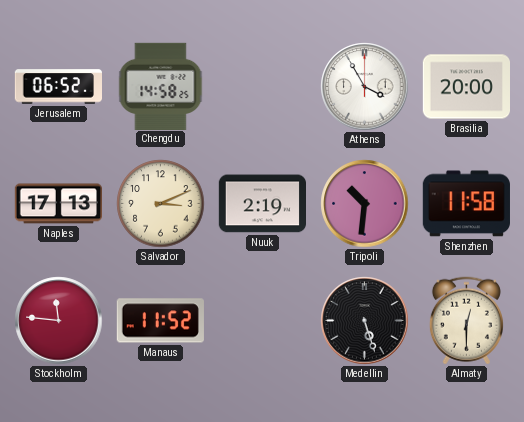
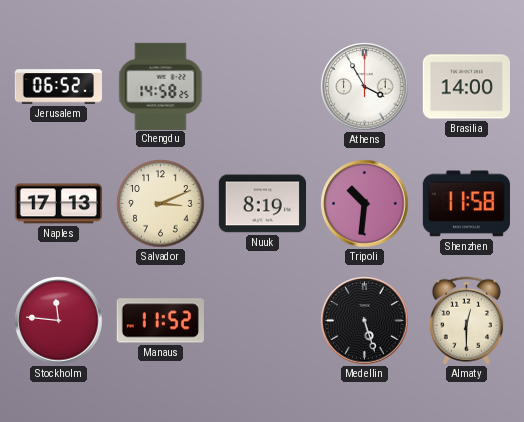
Brasilia: 20:00 -> 14:00 (466, 87)
Nuuk: 2:19 -> 8:19 (262, 204)
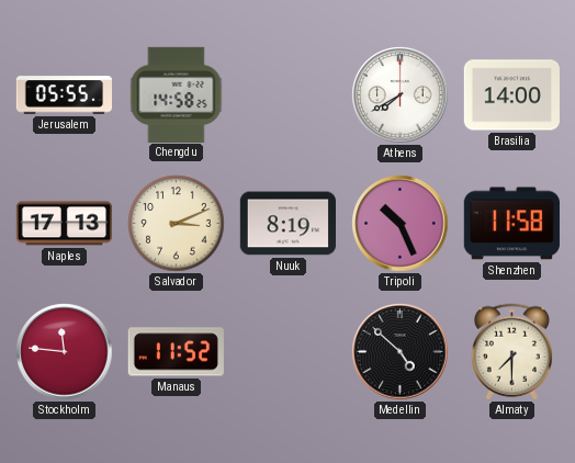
Jerusalem: 06:52 -> 05:55 (64, 95)
Athens: 3:55 -> 7:40 (401, 95)
Tripoli: 10:31 -> 10:26 (401, 224)
Medellin: 5:27 -> 4:52 (401, 352)
Almaty: 12:30 -> 7:30 (511, 352)
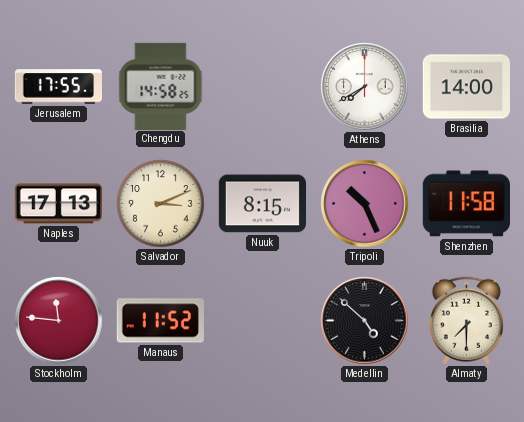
Jerusalem: 05:55 -> 17:55 (58, 87)
Nuuk: 8:19 -> 8:15 (262, 204)
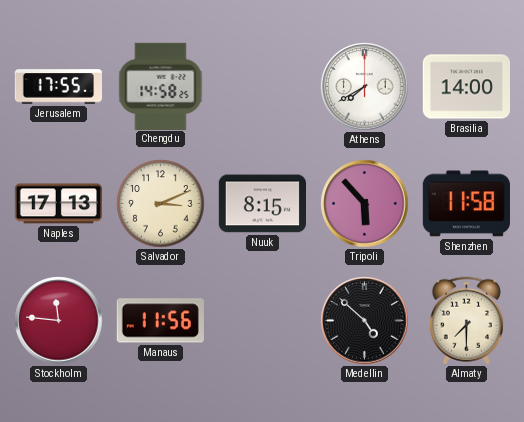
Tripoli: 10:26 -> 5:53 (365, 204)
Manaus: 11:52 -> 11:56 (160, 321)
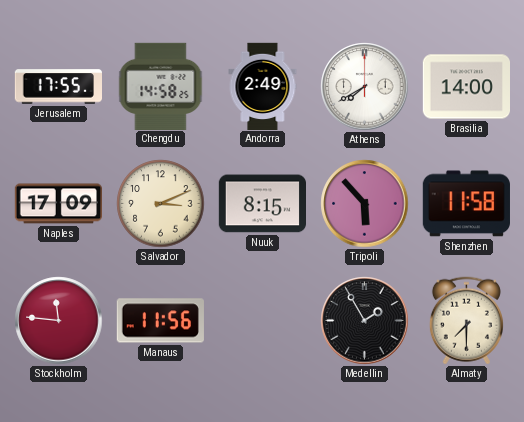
Andorra: none -> 2:49 (263, 86)
Naples: 17:13 -> 17:09 (58, 204)
Medellin: 4:52 -> 1:55 (365, 321)
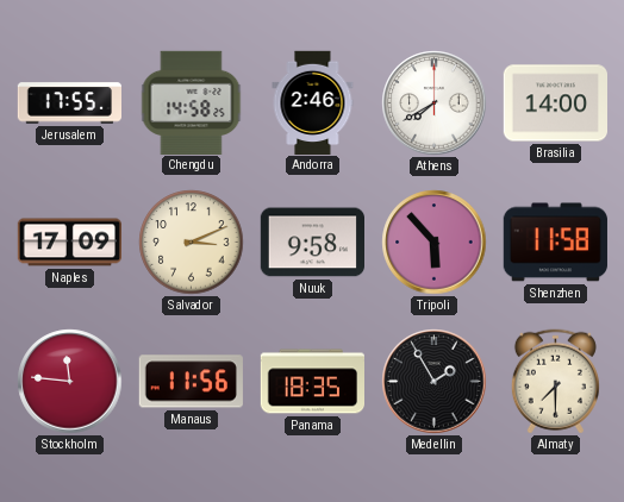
Andorra: 2:49 -> 2:46 (313, 102)
Nuuk: 8:15 -> 9:58 (312, 243)
Panama: none -> 18:35 (312, 382)
